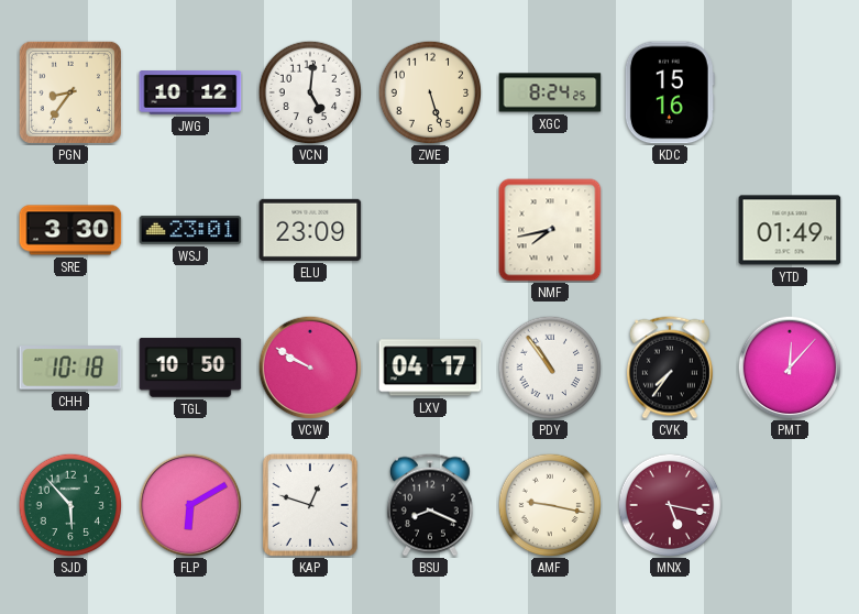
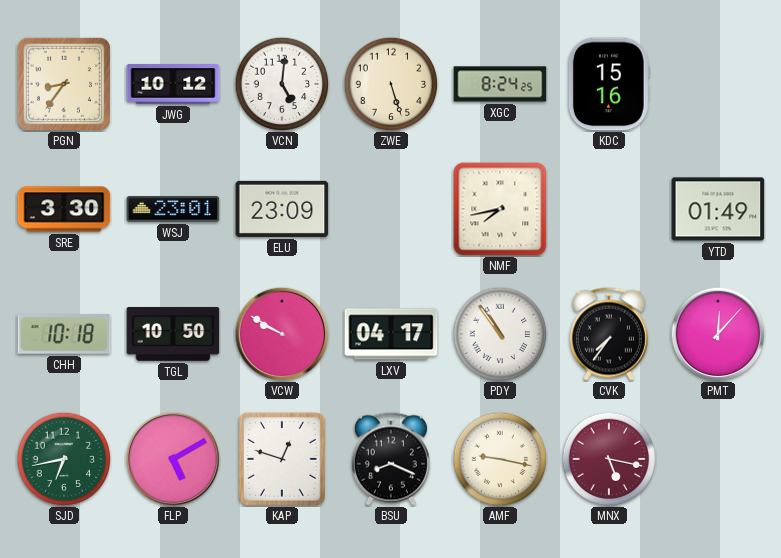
SJD: 5:53 -> 6:43 (64, 459)
FLP: 6:10 -> 5:10 (173, 459)
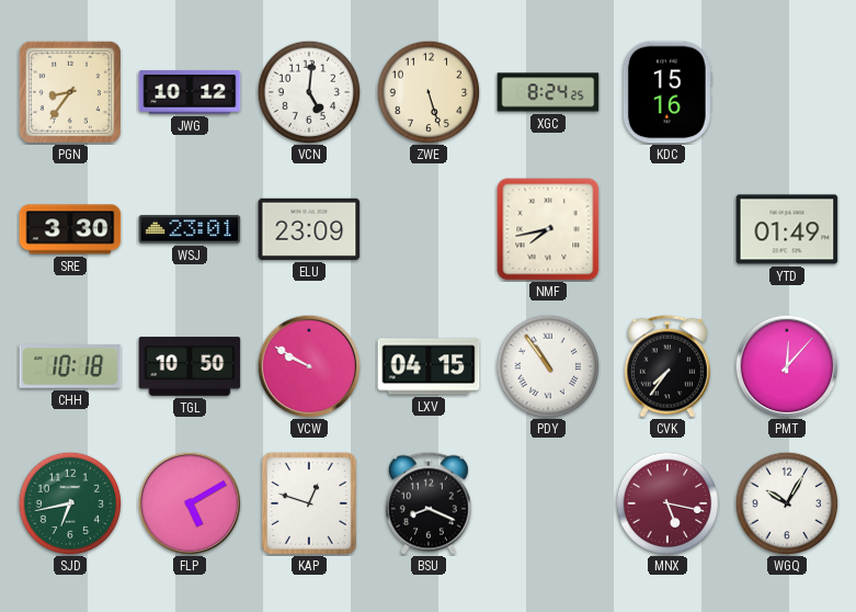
LXV: 04:17 -> 04:15 (429, 366)
AMF: 9:17 -> none (500, 459)
WGQ: none -> 10:05 (787, 503)
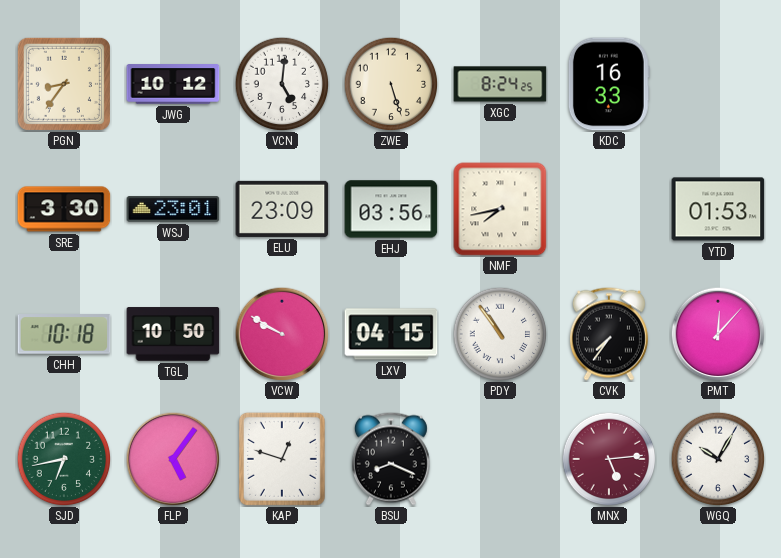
KDC: 15:16 -> 16:33 (609, 84)
EHJ: none -> 03:56 (391, 209)
YTD: 01:49 -> 01:53 (718, 209)
FLP: 5:10 -> 5:06 (173, 459)
MNX: 5:17 -> 5:14 (609, 459)
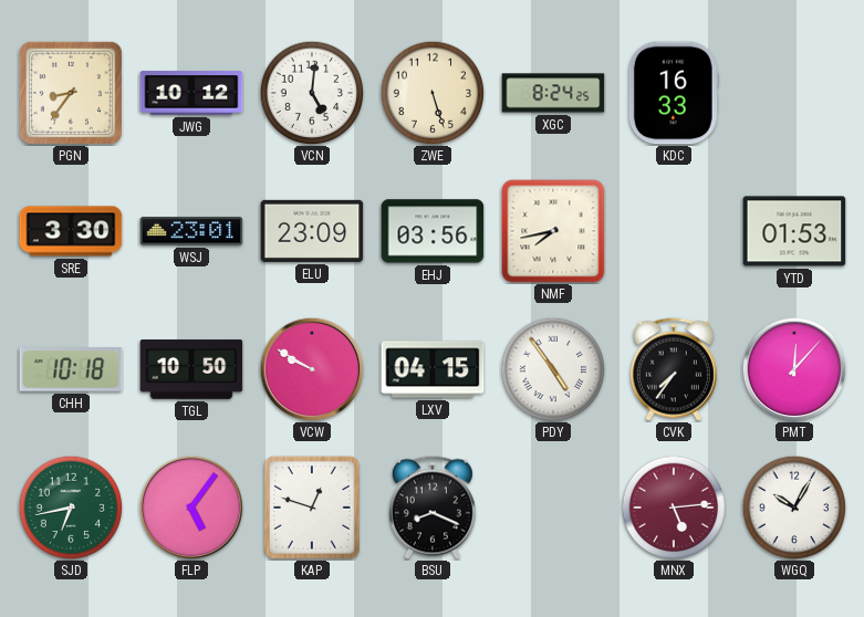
PDY: 10:54 -> 4:54 (553, 369)
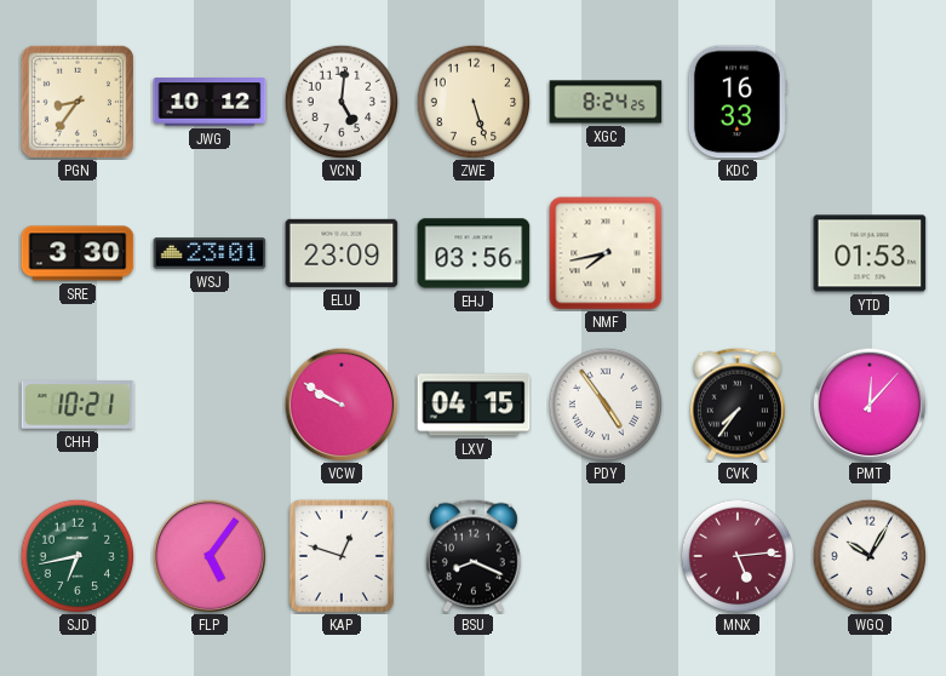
CHH: 10:18 -> 10:21 (78, 405)
TGL: 10:50 -> none (191, 369)
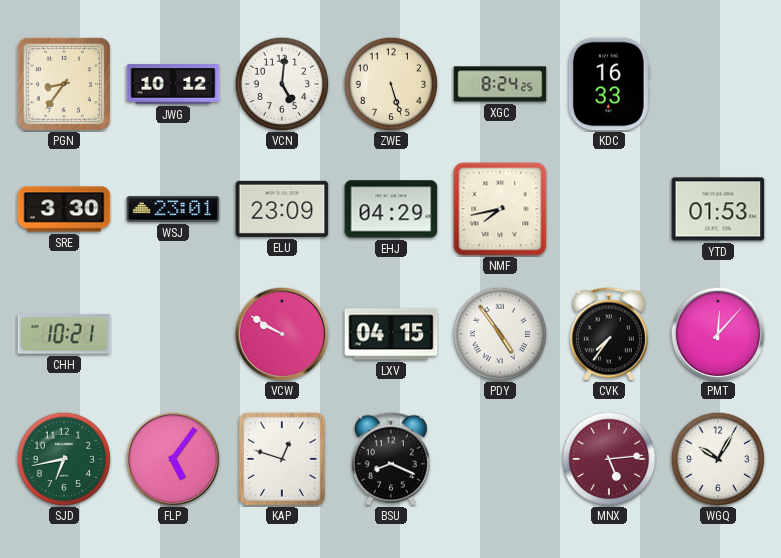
EHJ: 03:56 -> 04:29 (391, 209)
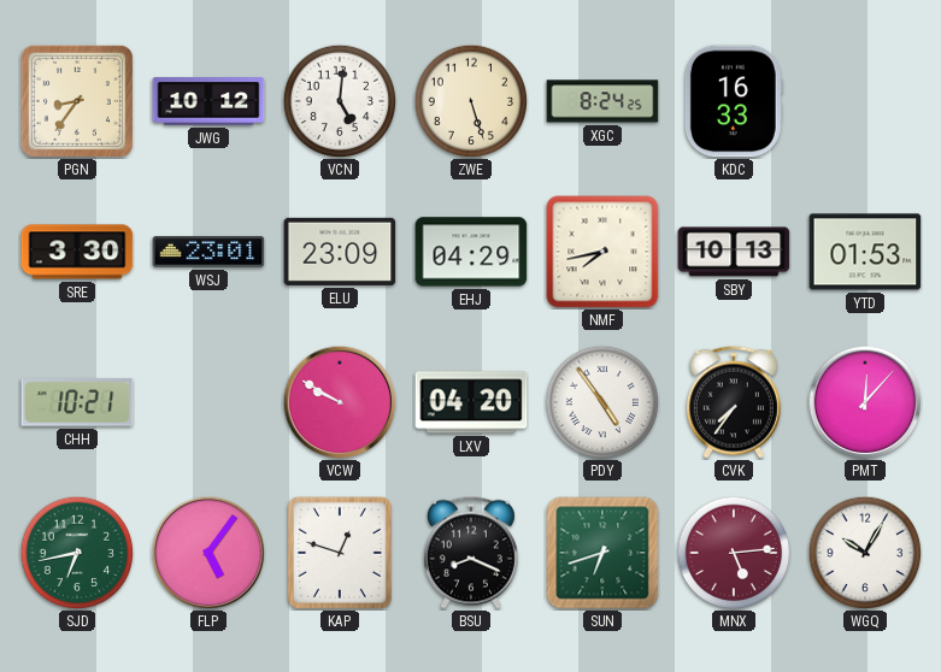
SBY: none -> 10:13 (734, 252)
LXV: 04:15 -> 04:20 (471, 402)
SUN: none -> 6:42 (602, 553)
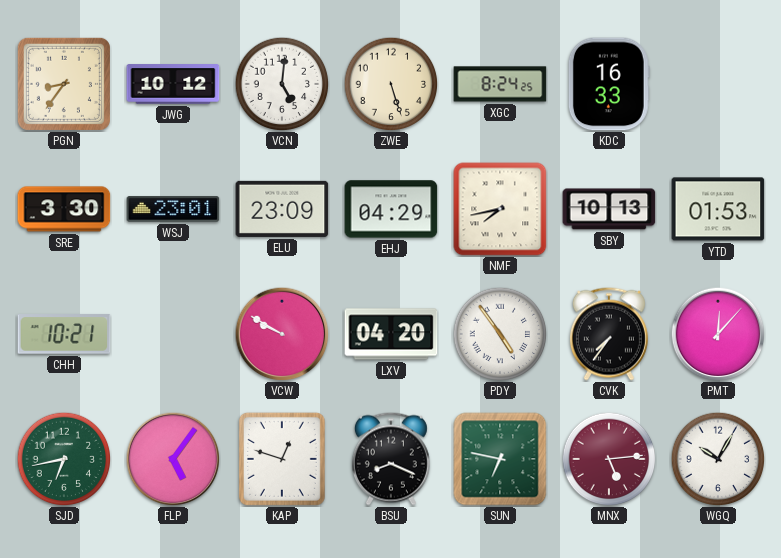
SUN: 6:42 -> 6:47 (500, 459)
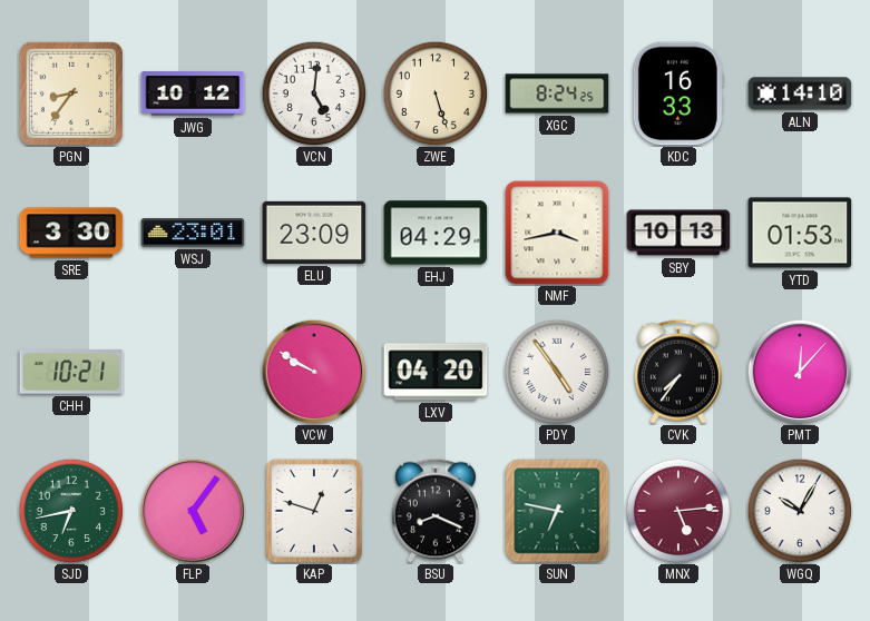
ALN: none -> 14:10 (800, 93)
NMF: 7:43 -> 3:43 (557, 233)
